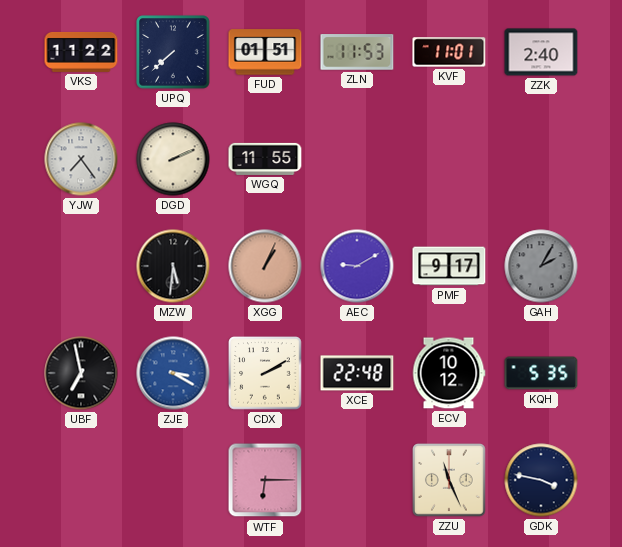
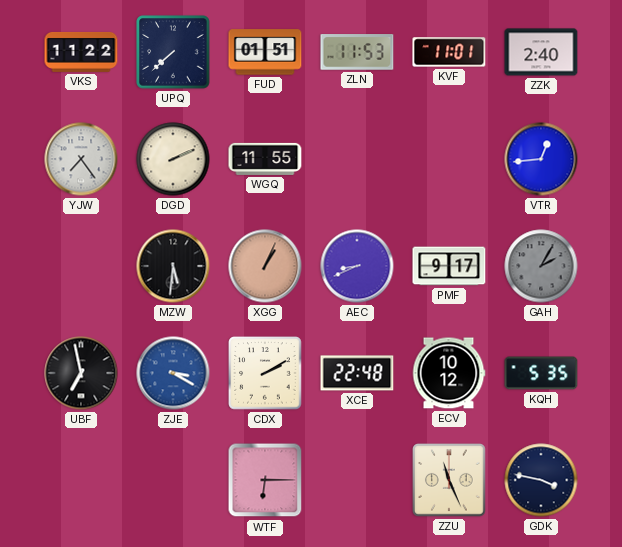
VTR: none -> 12:44 (541, 159)
AEC: 9:10 -> 8:41 (357, 266)
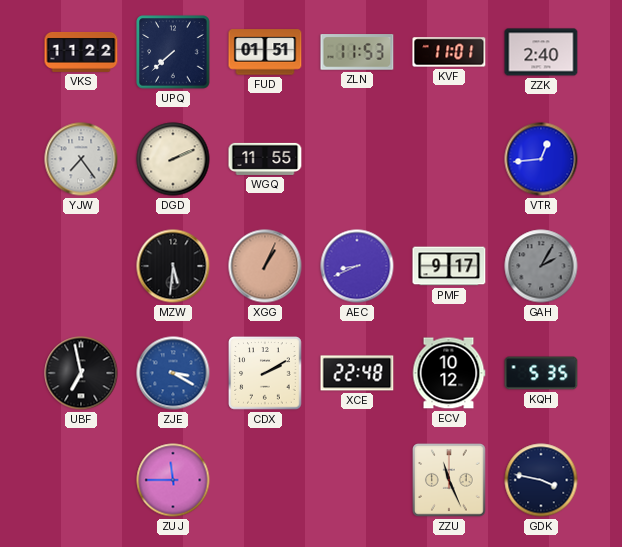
ZUJ: none -> 11:45 (173, 480)
WTF: 6:15 -> none (265, 480)
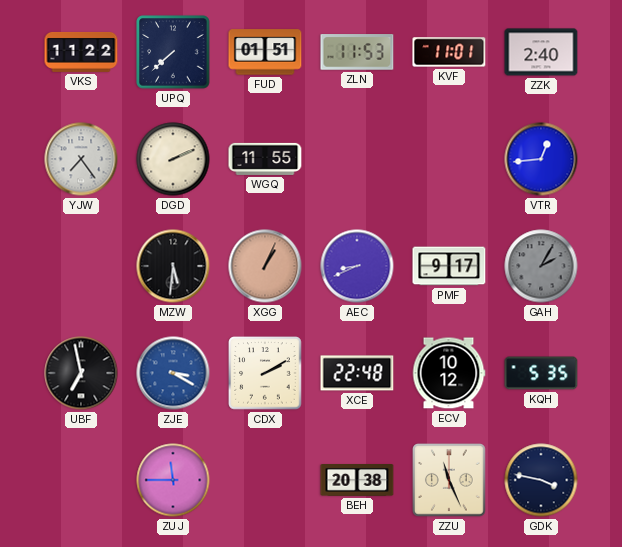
BEH: none -> 20:38 (357, 481)
